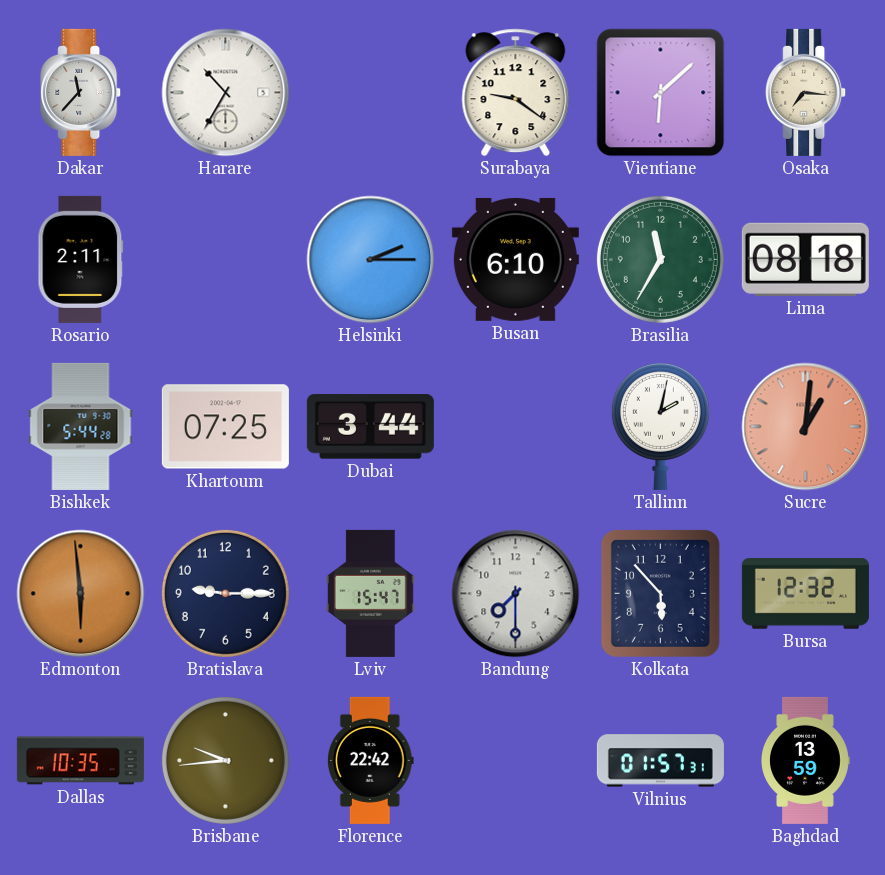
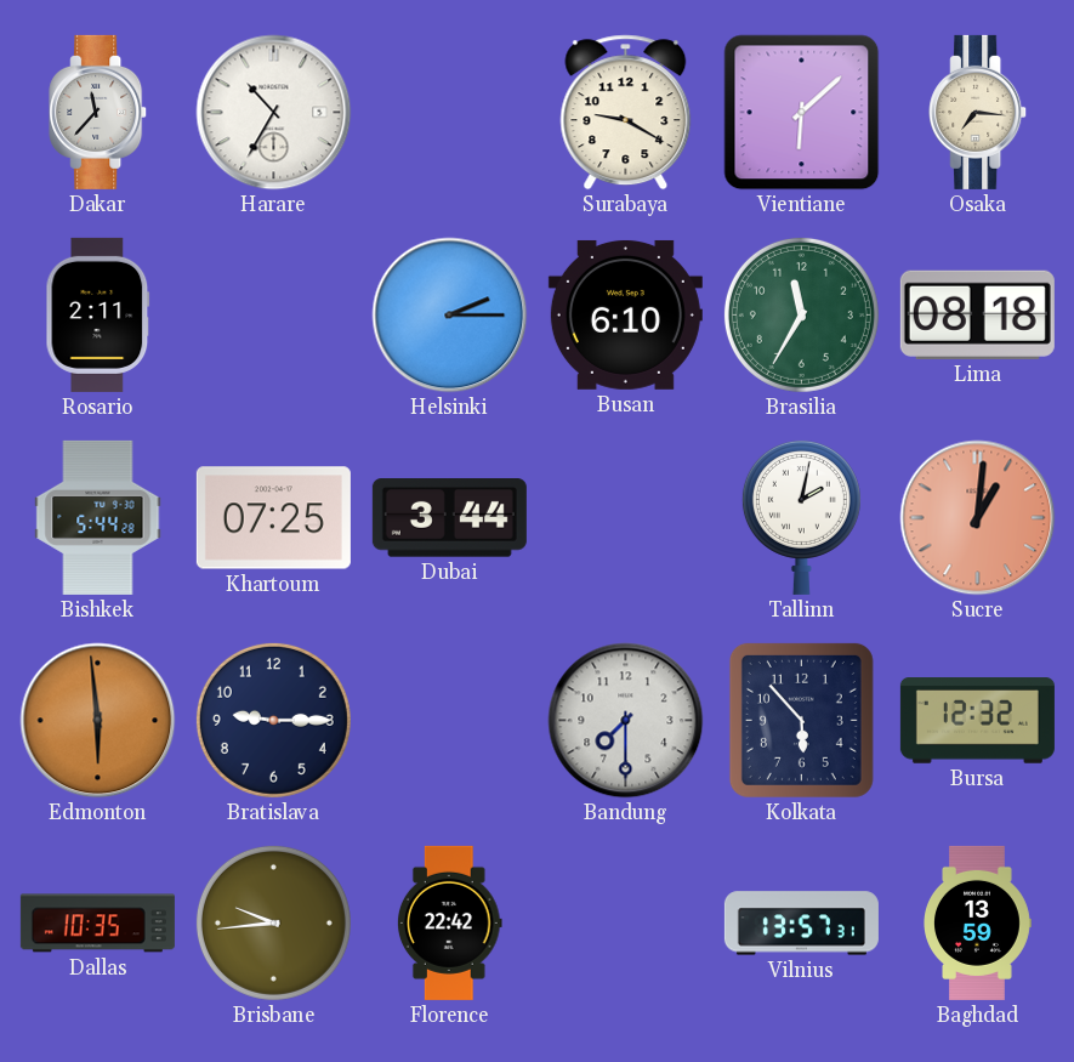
Surabaya: 9:21 -> 9:20 (626, 113)
Lviv: 15:47 -> none (370, 593)
Vilnius: 01:57 -> 13:57 (801, 924)
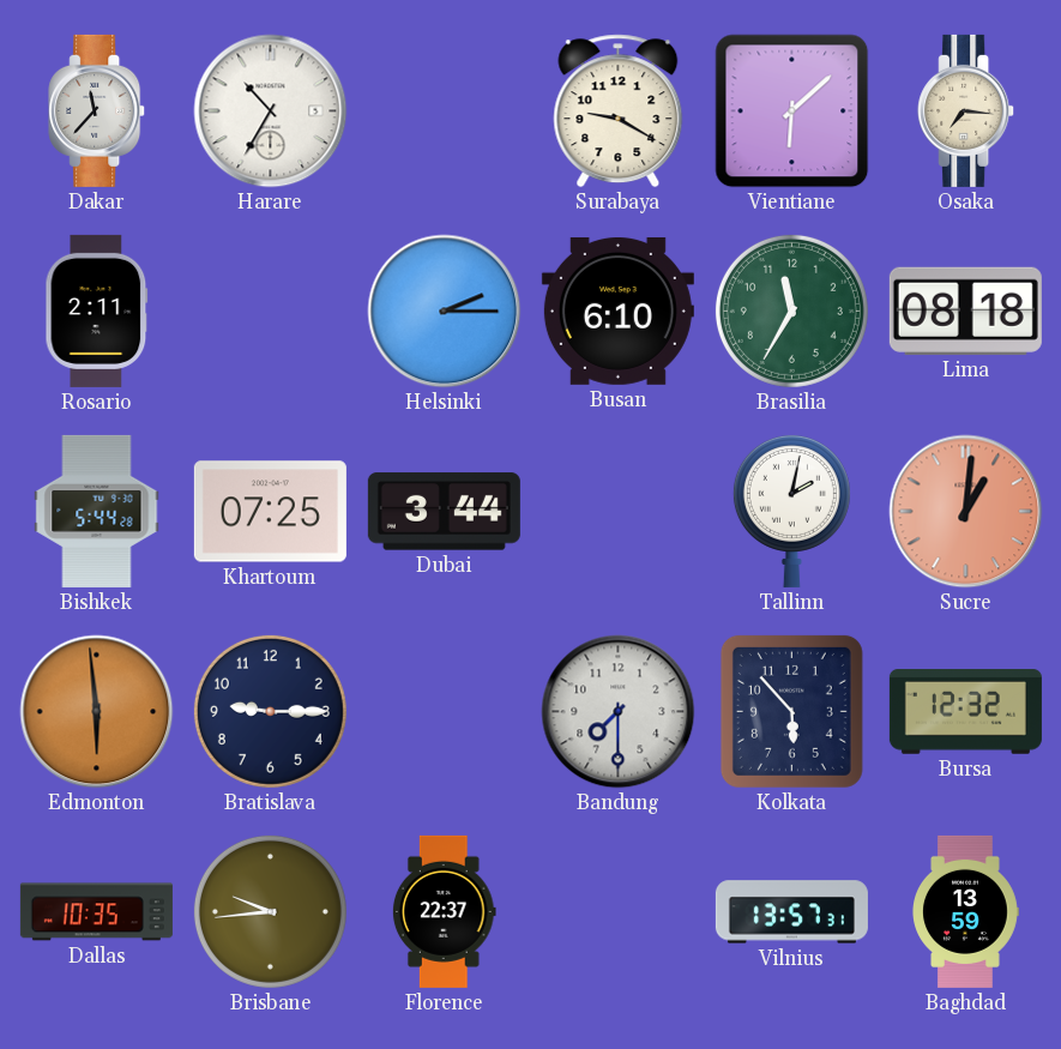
Florence: 22:42 -> 22:37 (444, 911)
